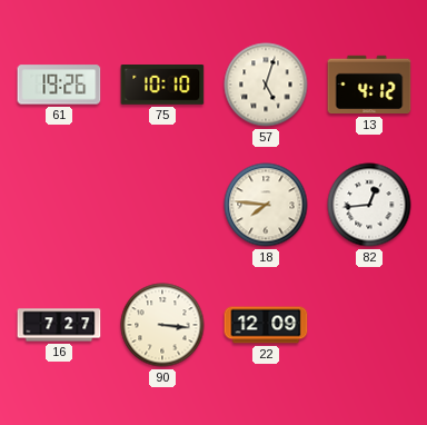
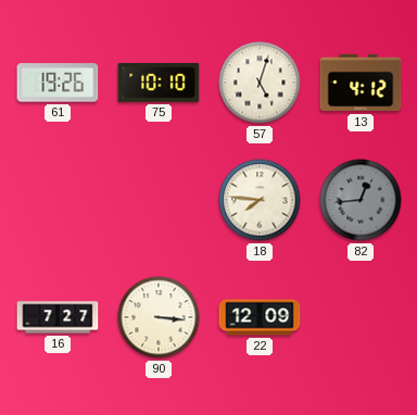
82 dial: white -> grey (361, 200)
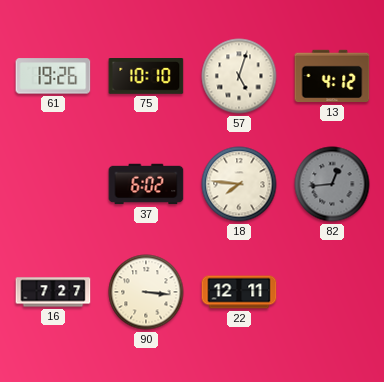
37: none -> 6:02 (146, 184)
22: 12:09 -> 12:11 (239, 292)
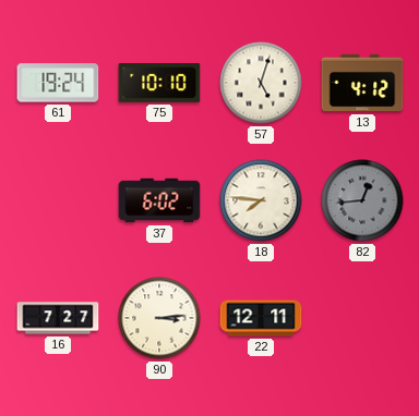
61: 19:26 -> 19:24 (58, 83)
90: 3:16 -> 3:14 (159, 318)
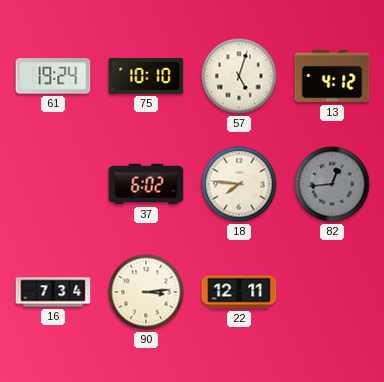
16: 7:27 -> 7:34 (53, 292)
